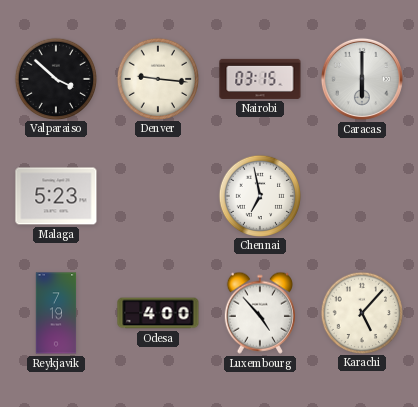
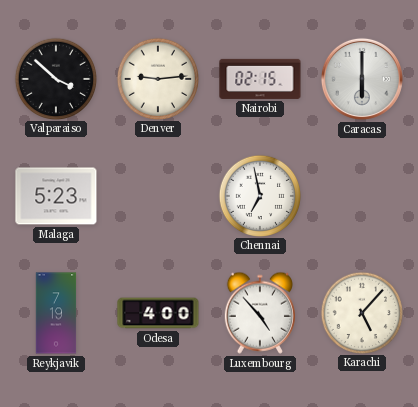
Denver: 9:16 -> 9:14 (157, 78)
Nairobi: 03:15 -> 02:15 (260, 79)
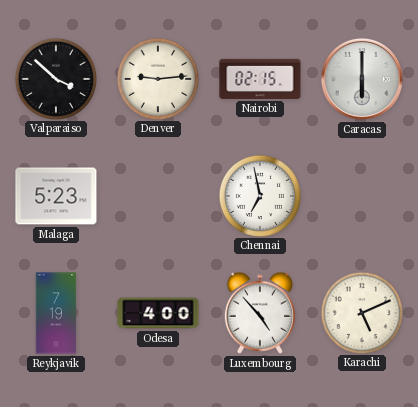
Karachi: 5:07 -> 5:11 (361, 312)
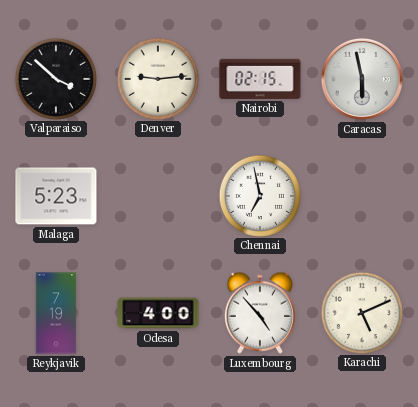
Caracas: 6:00 -> 5:58 (362, 79)
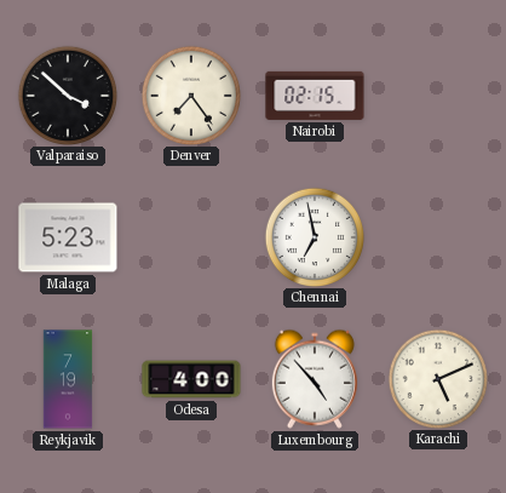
Denver: 9:14 -> 7:24 (190, 94)
Caracas: 5:58 -> none (362, 79)
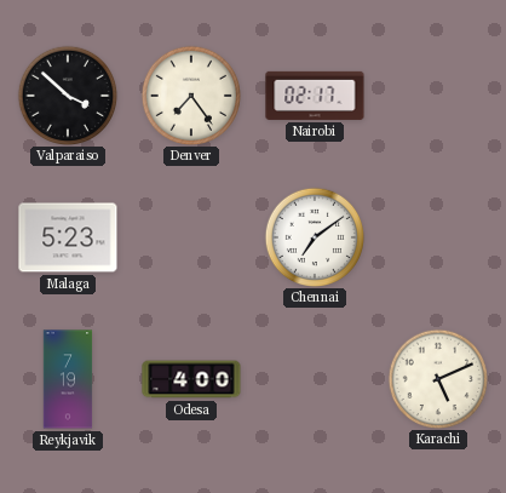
Nairobi: 02:15 -> 02:17 (315, 96)
Chennai: 6:58 -> 7:09 (314, 236)
Luxembourg: 4:53 -> none (315, 379)
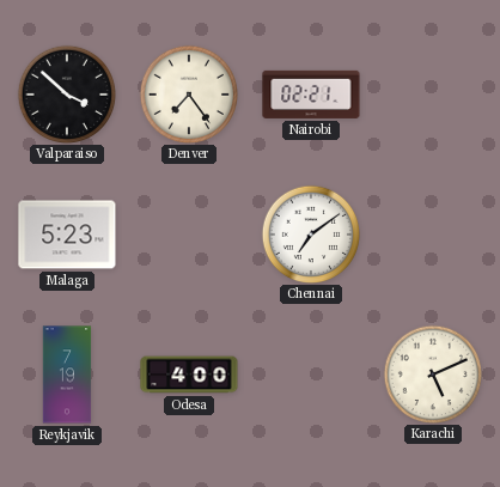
Nairobi: 02:17 -> 02:21 (311, 95)
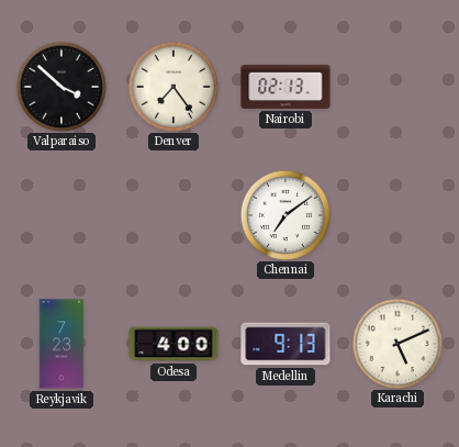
Nairobi: 02:21 -> 02:13 (286, 87)
Malaga: 5:23 -> none (67, 235)
Reykjavik: 7:19 -> 7:23 (61, 344)
Medellin: none -> 9:13 (286, 344)
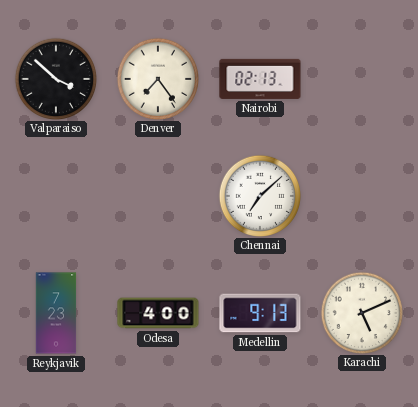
Chennai: 7:09 -> 7:08 (259, 195)
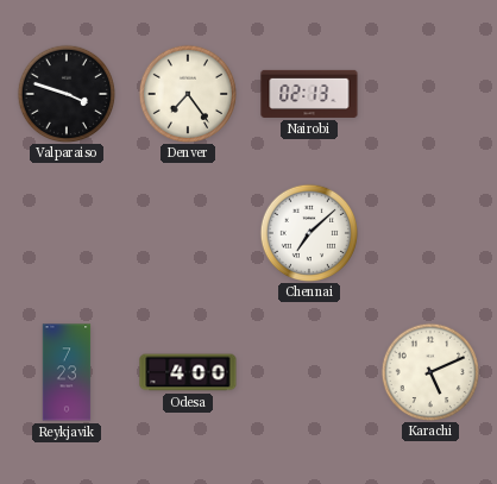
Valparaiso: 3:52 -> 3:48 (65, 93)
Medellin: 9:13 -> none (260, 313)
